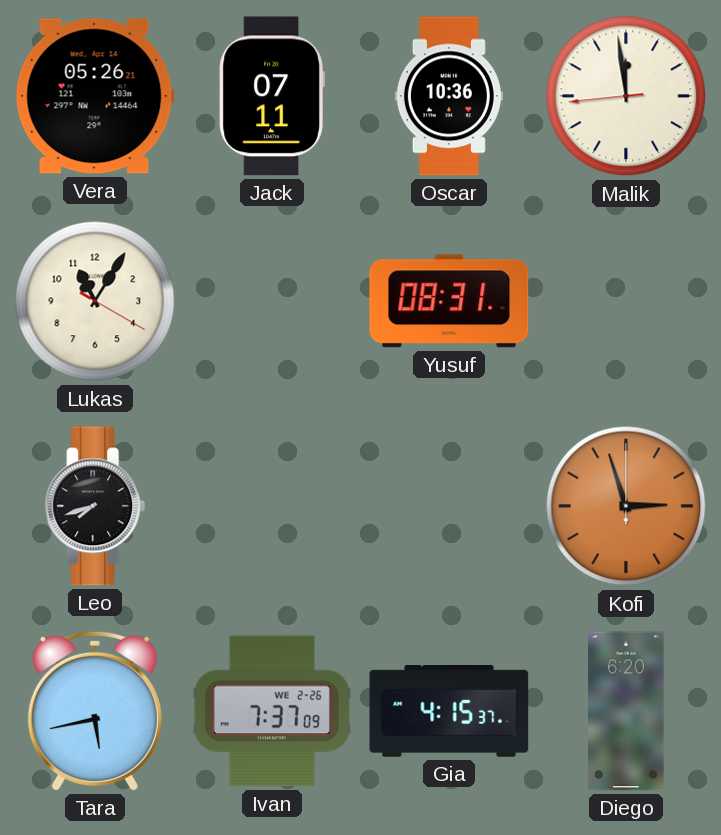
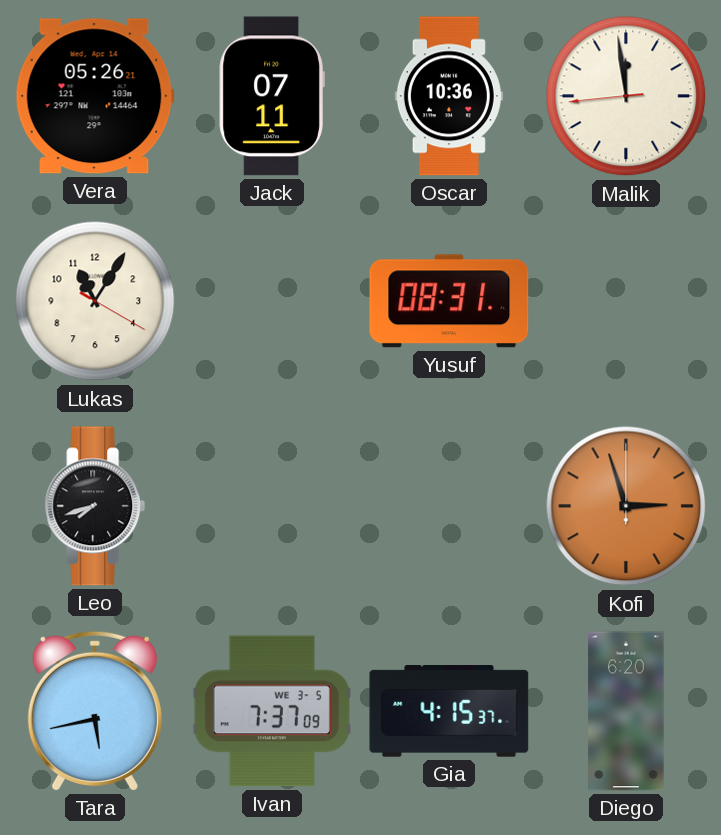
Ivan date: WE 2-26 -> WE 3-5 (272, 711)
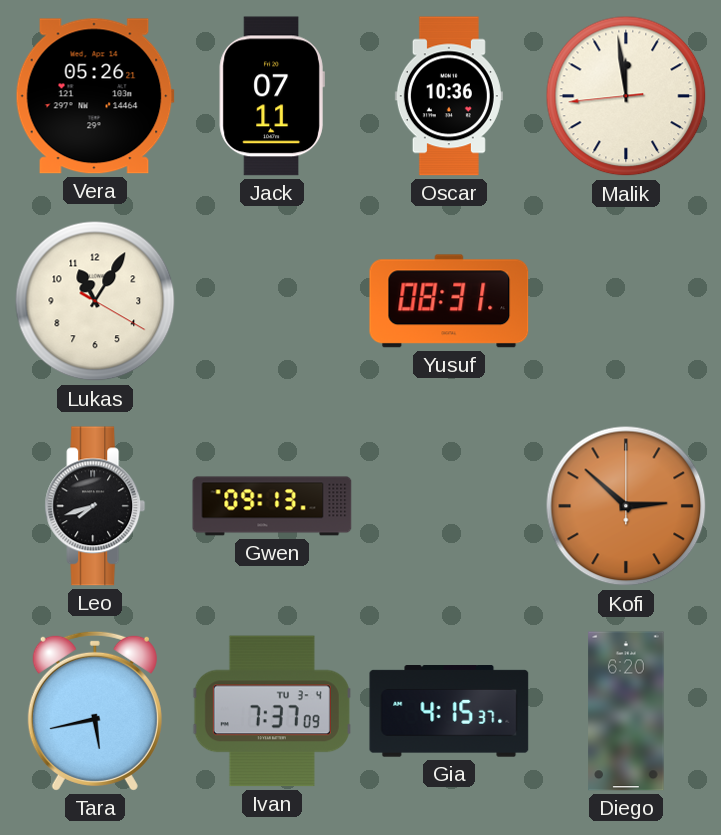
Gwen: none -> 09:13 (272, 506)
Kofi: 2:57 -> 2:52 (626, 506)
Ivan date: WE 3-5 -> TU 3-4 (272, 711)
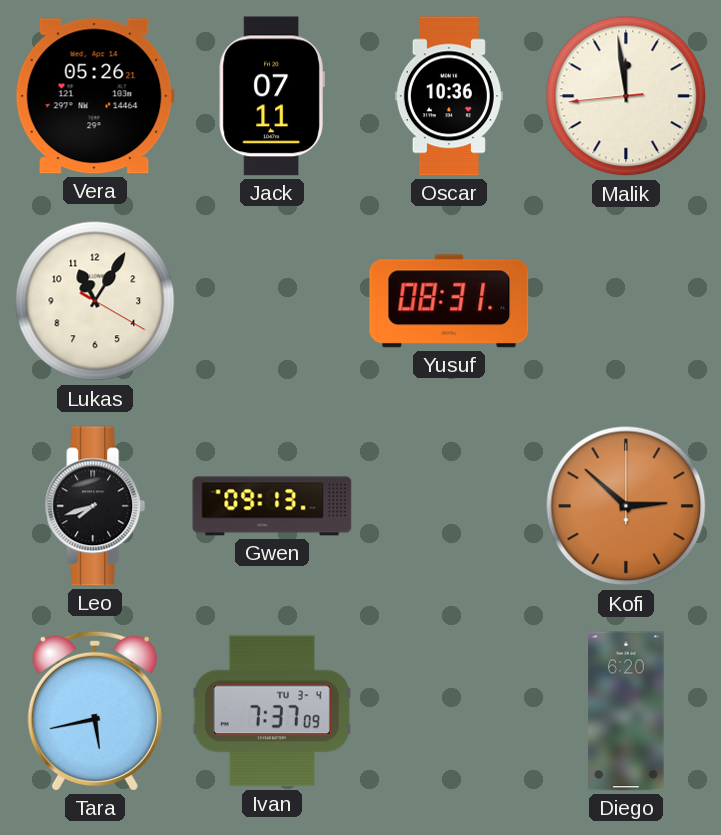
Gia: 4:15 -> none (449, 711)
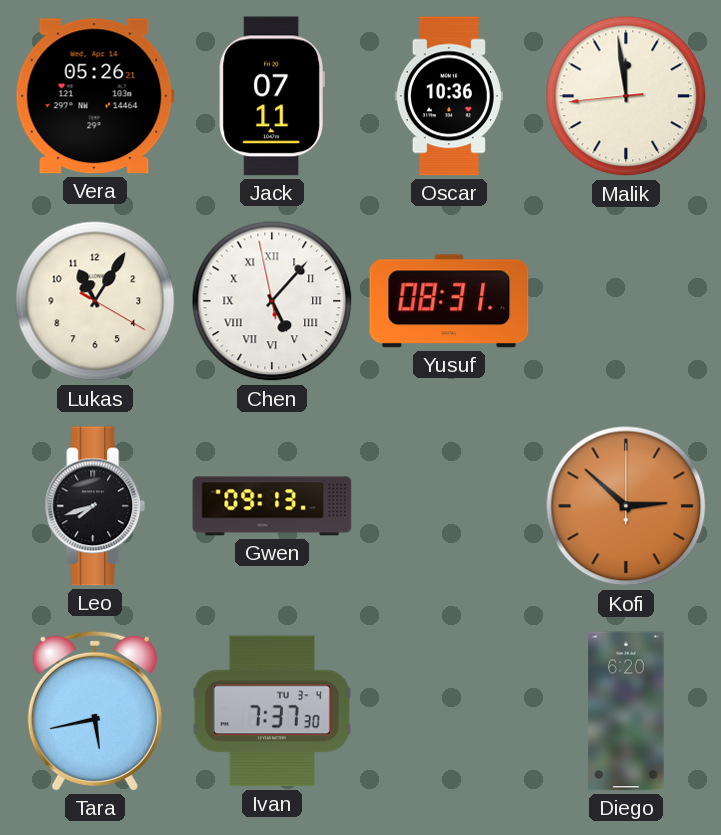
Chen: none -> 5:06 (272, 301)
Ivan: 7:37:09 -> 7:37:30 (272, 711)
